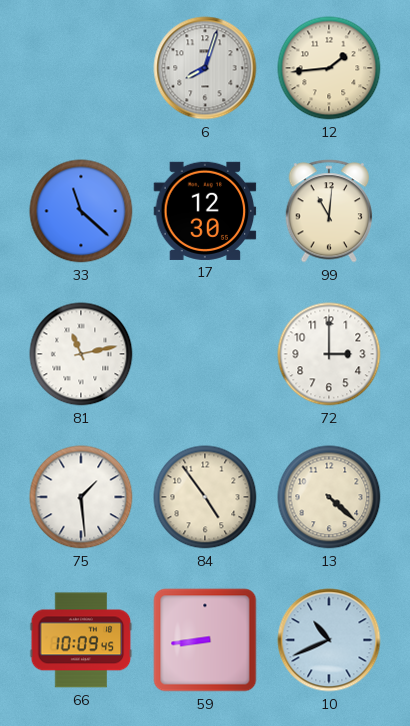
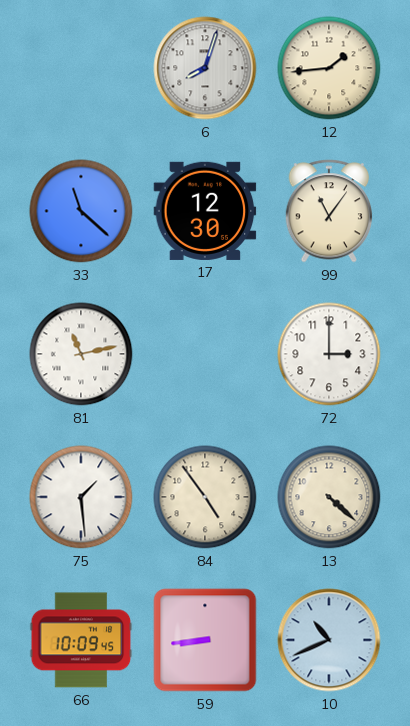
99: 11:01 -> 11:06 (329, 211)
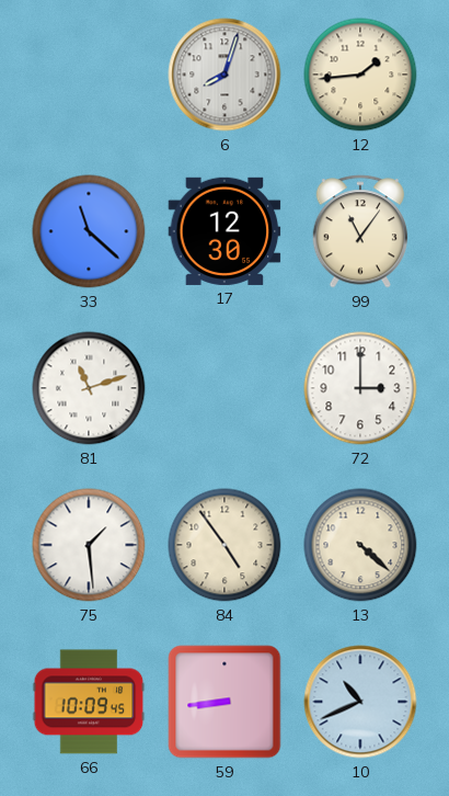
81: 11:13 -> 11:12 (89, 388)
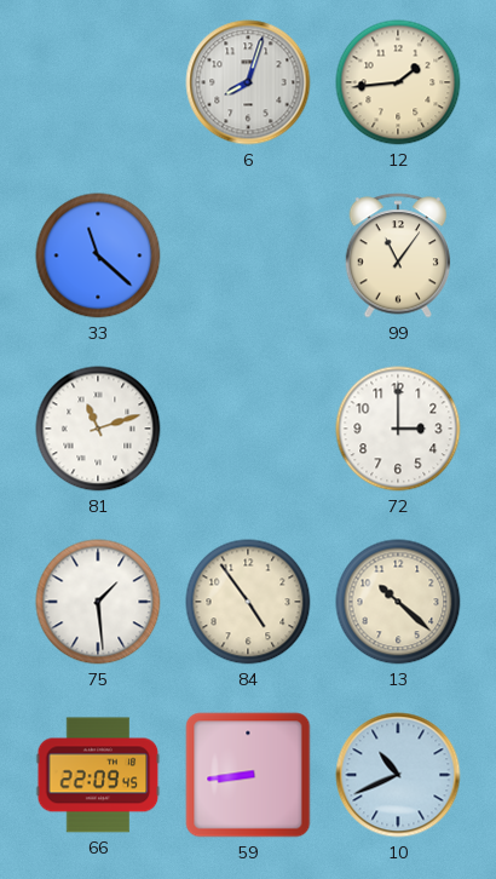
17: 12:30 -> none (225, 231)
13: 4:22 -> 10:22 (398, 602)
66: 10:09 -> 22:09 (98, 775)
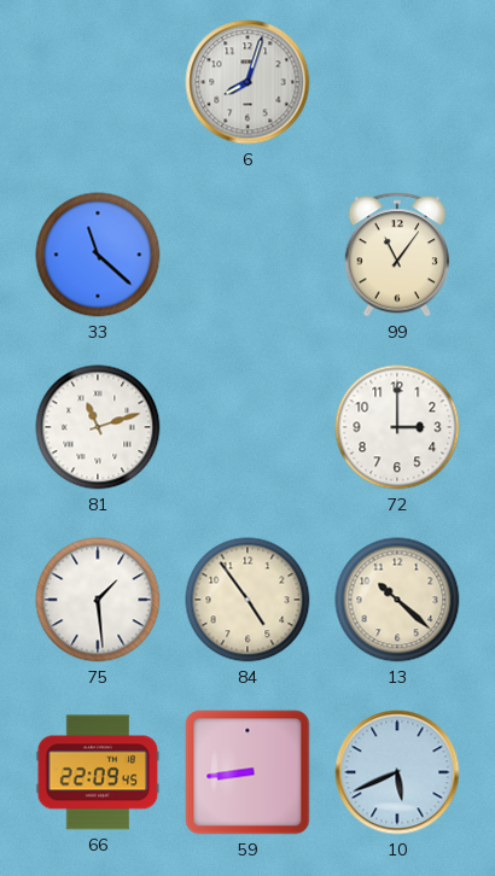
12: 1:44 -> none (398, 82)
10: 10:41 -> 5:41 (397, 772)
